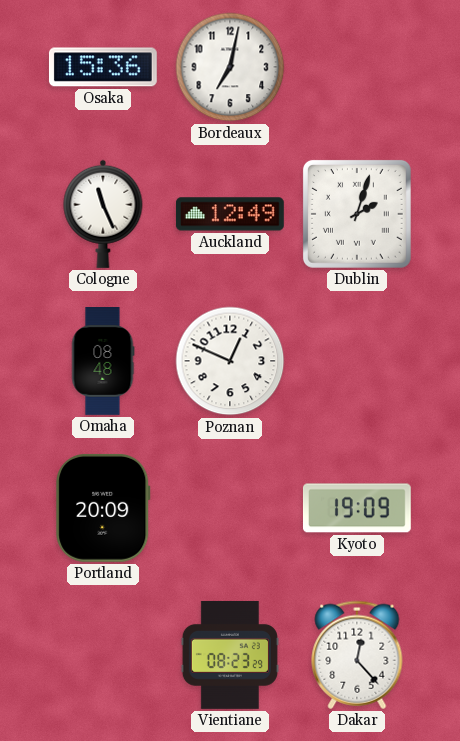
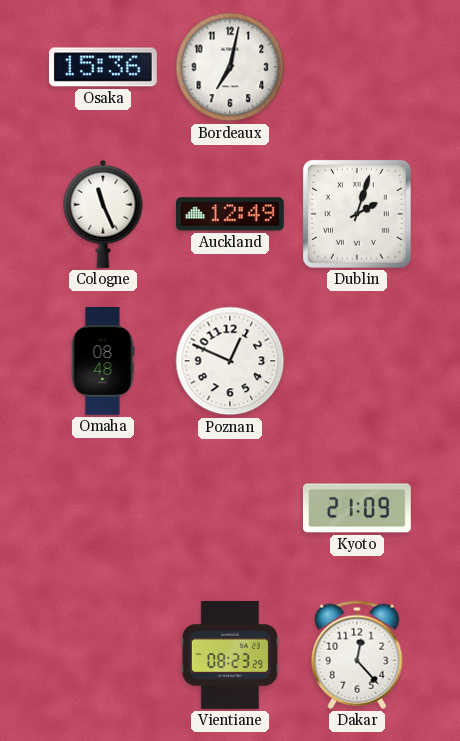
Portland: 20:09 -> none (103, 508)
Kyoto: 19:09 -> 21:09 (357, 508)
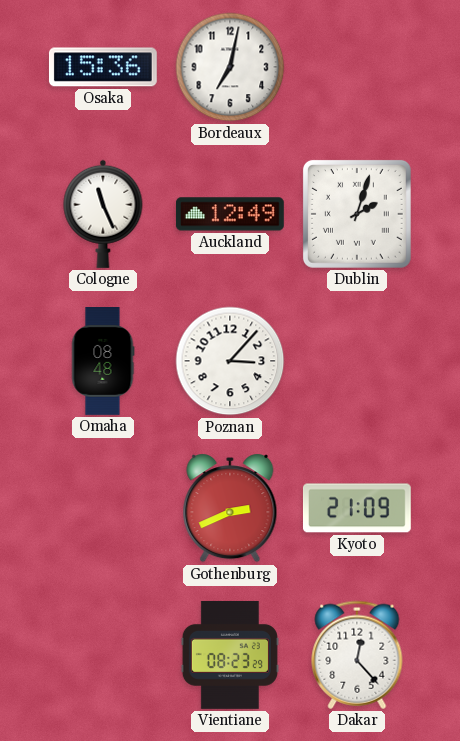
Poznan: 12:49 -> 3:07 (230, 361)
Gothenburg: none -> 2:41 (230, 508)
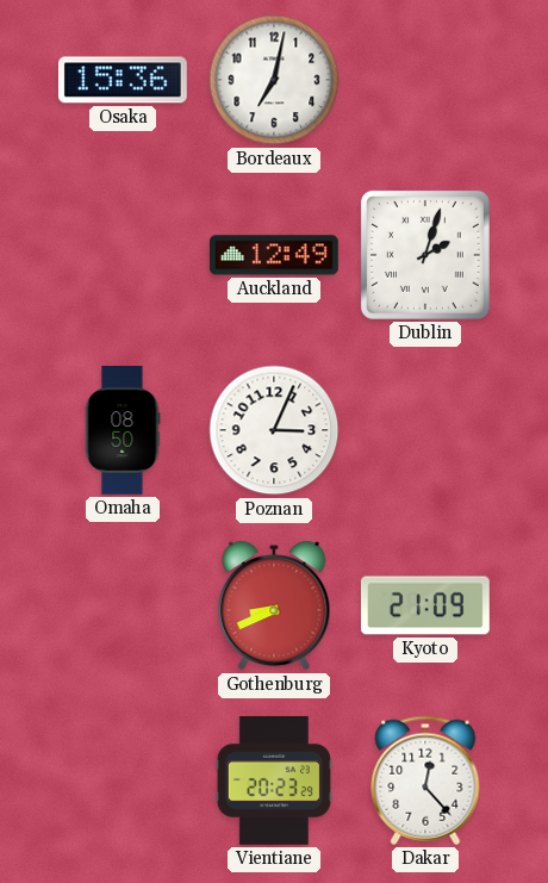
Cologne: 11:26 -> none (103, 214)
Omaha: 08:48 -> 08:50 (123, 431)
Poznan: 3:07 -> 3:04 (274, 430)
Gothenburg: 2:41 -> 8:41 (274, 605)
Vientiane: 08:23 -> 20:23 (274, 781)
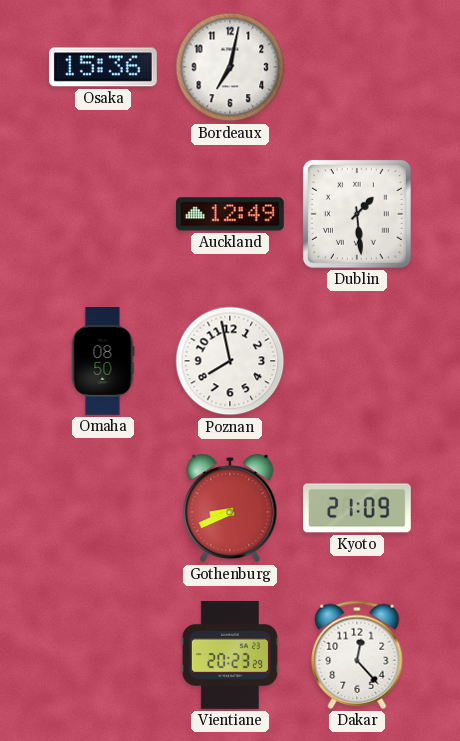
Dublin: 2:03 -> 1:29 (357, 214)
Poznan: 3:04 -> 7:58 (230, 361)
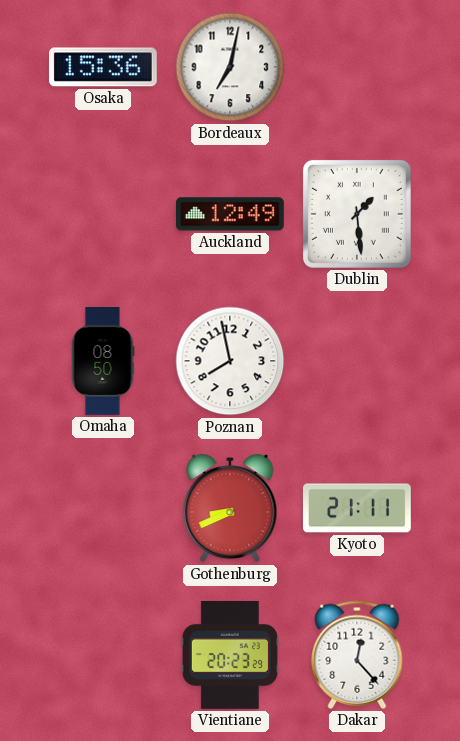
Kyoto: 21:09 -> 21:11 (357, 508)
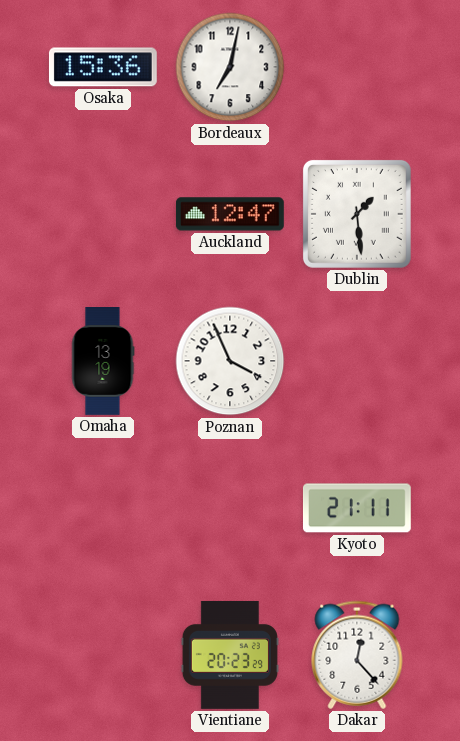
Auckland: 12:49 -> 12:47 (230, 214)
Omaha: 08:50 -> 13:19 (103, 362)
Poznan: 7:58 -> 3:56 (230, 361)
Gothenburg: 8:41 -> none (230, 508)
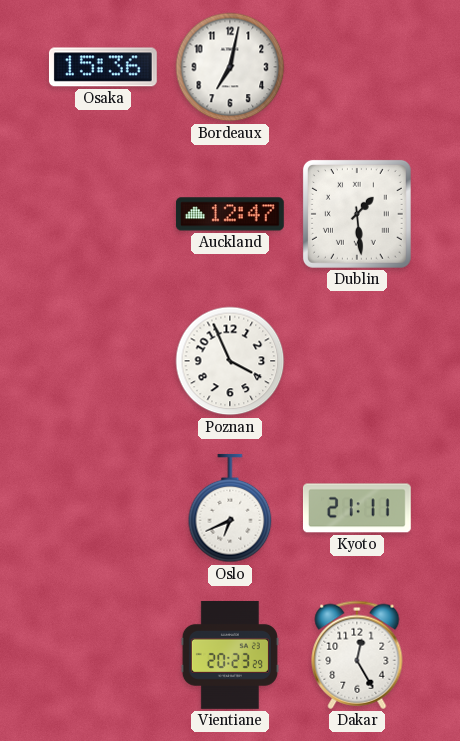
Omaha: 13:19 -> none (103, 362)
Oslo: none -> 6:41 (230, 508)
Dakar: 12:23 -> 12:25 (357, 655)
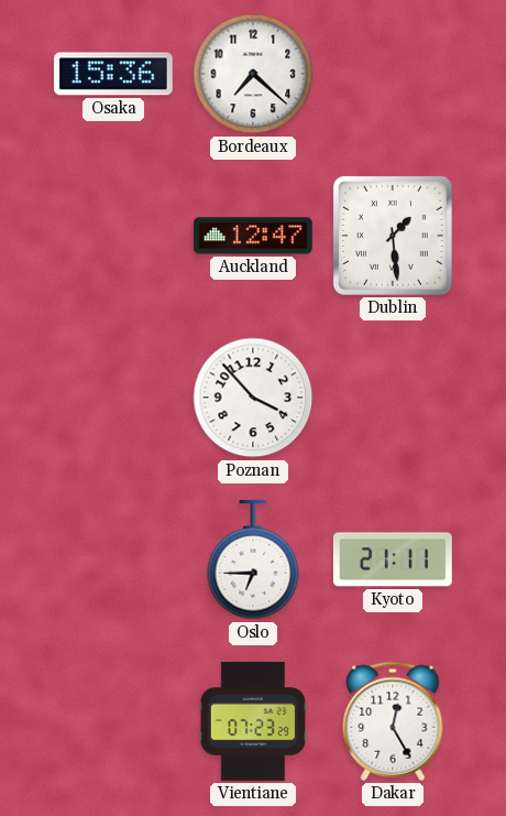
Bordeaux: 7:02 -> 7:22 (253, 74)
Poznan: 3:56 -> 3:53 (253, 398)
Oslo: 6:41 -> 6:45 (253, 559)
Vientiane: 20:23 -> 07:23 (253, 721)
